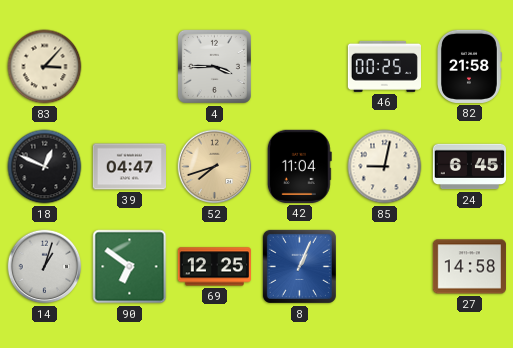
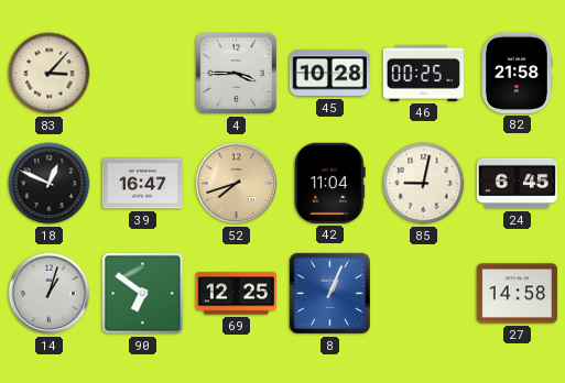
45: none -> 10:28 (329, 74)
39: 04:47 -> 16:47 (142, 184)
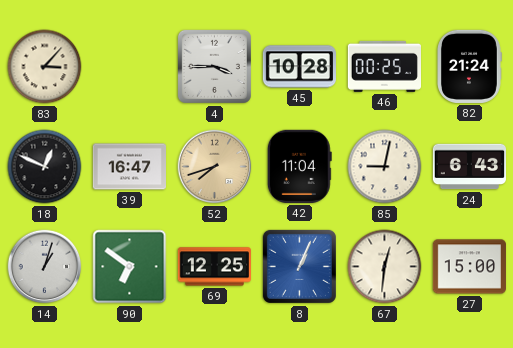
82: 21:58 -> 21:24 (469, 66)
24: 6:45 -> 6:43 (469, 167)
67: none -> 12:31 (385, 267)
27: 14:58 -> 15:00 (469, 267)
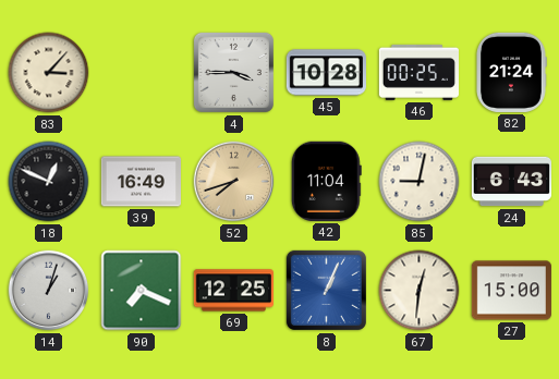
39: 16:47 -> 16:49 (141, 182)
90: 6:51 -> 7:19 (142, 291)
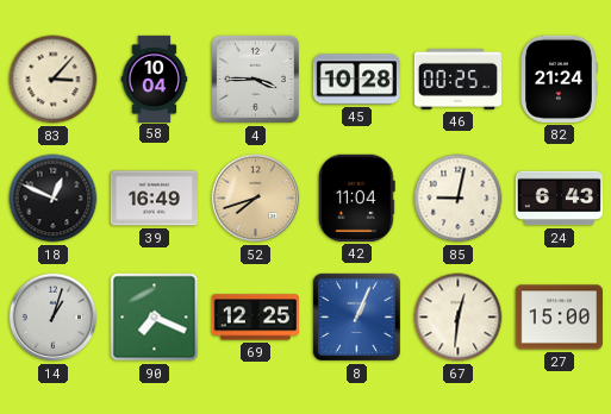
58: none -> 10:04 (155, 79)
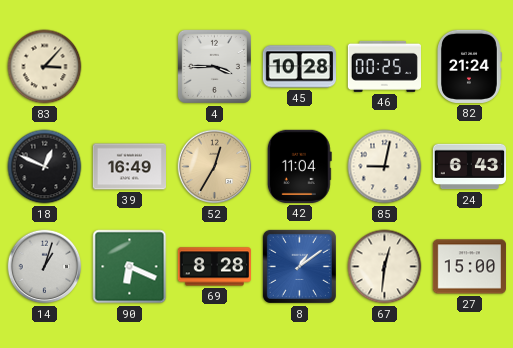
58: 10:04 -> none (155, 79)
52: 7:42 -> 12:35 (215, 167)
90: 7:19 -> 6:19 (130, 267)
69: 12:25 -> 8:28 (214, 267)
8: 1:04 -> 1:09 (299, 266)
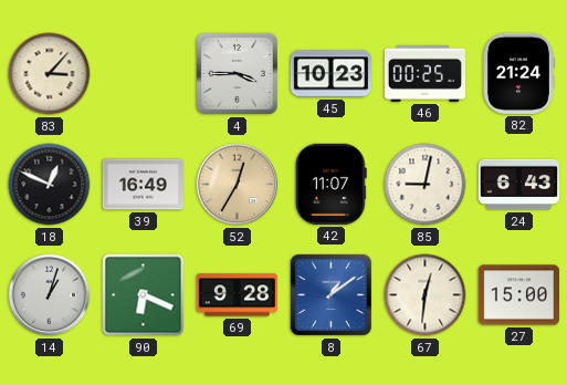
45: 10:28 -> 10:23 (330, 74)
42: 11:04 -> 11:07 (330, 184)
69: 8:28 -> 9:28 (237, 295)
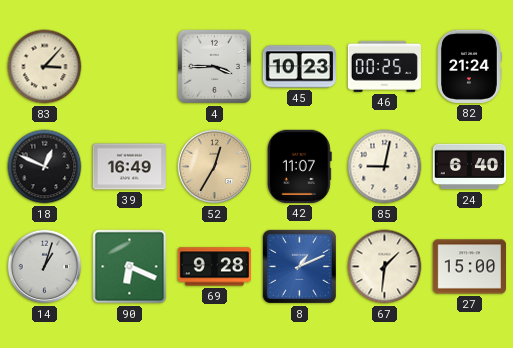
24: 6:43 -> 6:40 (469, 167)
8: 1:09 -> 1:11 (299, 266)
67: 12:31 -> 1:31 (385, 267)
